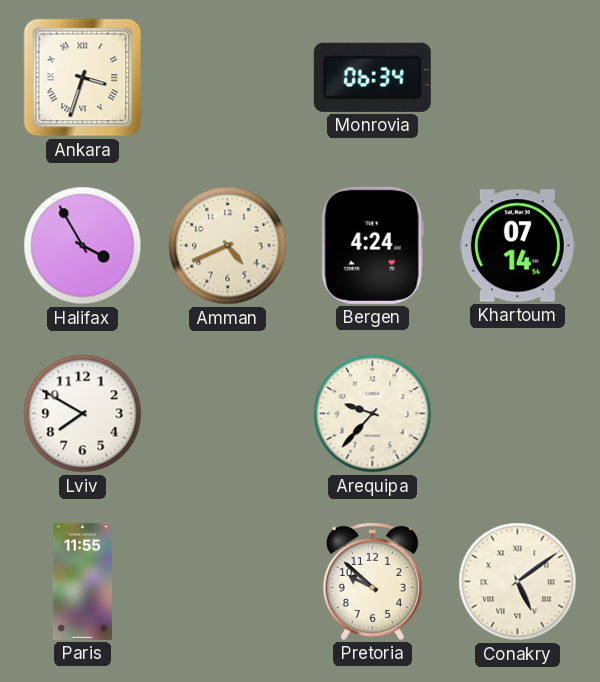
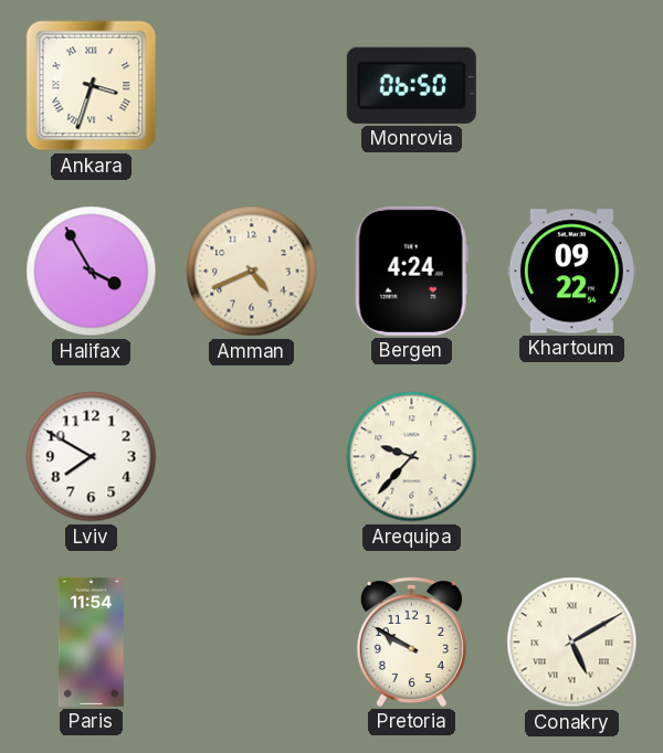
Monrovia: 06:34 -> 06:50 (411, 85)
Khartoum: 07:14 -> 09:22 (571, 272)
Paris: 11:55 -> 11:54 (91, 641)
Pretoria: 9:52 -> 9:50 (411, 641)
Conakry: 5:09 -> 5:10 (572, 643)
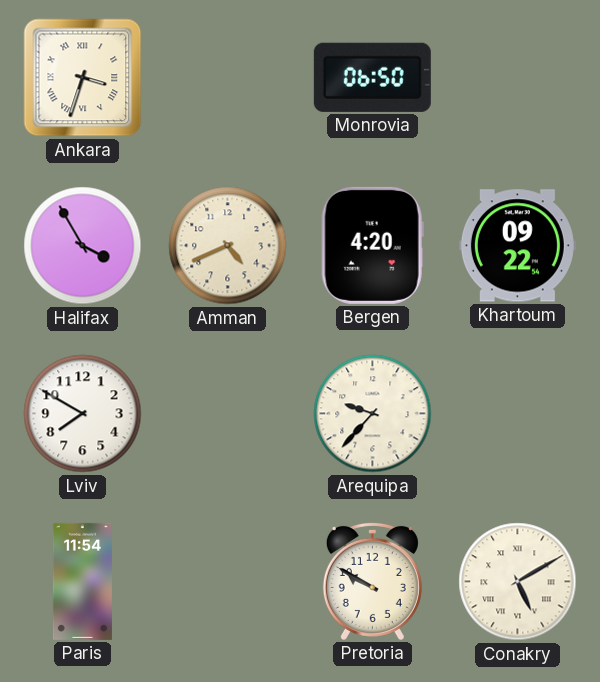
Bergen: 4:24 -> 4:20 (372, 245)
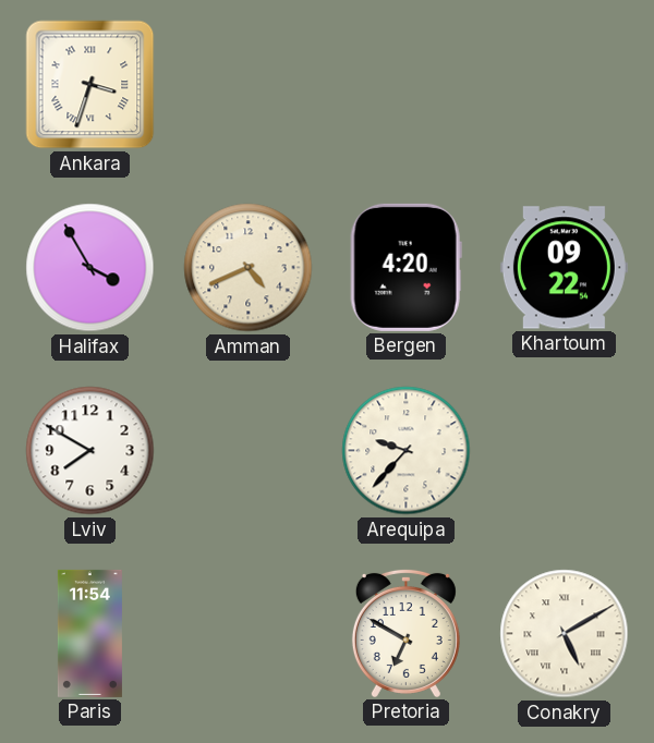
Monrovia: 06:50 -> none (372, 77)
Pretoria: 9:50 -> 6:50 (405, 633)
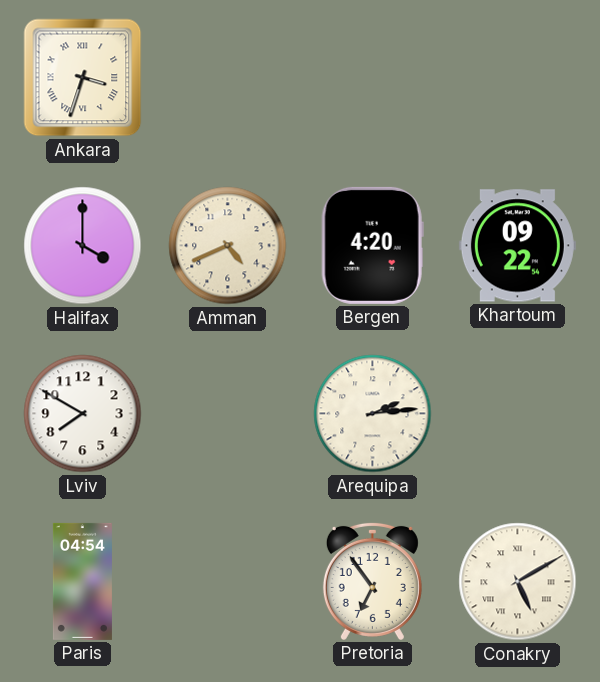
Halifax: 3:55 -> 4:00 (83, 246)
Arequipa: 9:37 -> 2:14 (373, 414)
Paris: 11:54 -> 04:54 (82, 581)
Pretoria: 6:50 -> 6:54 (372, 581)
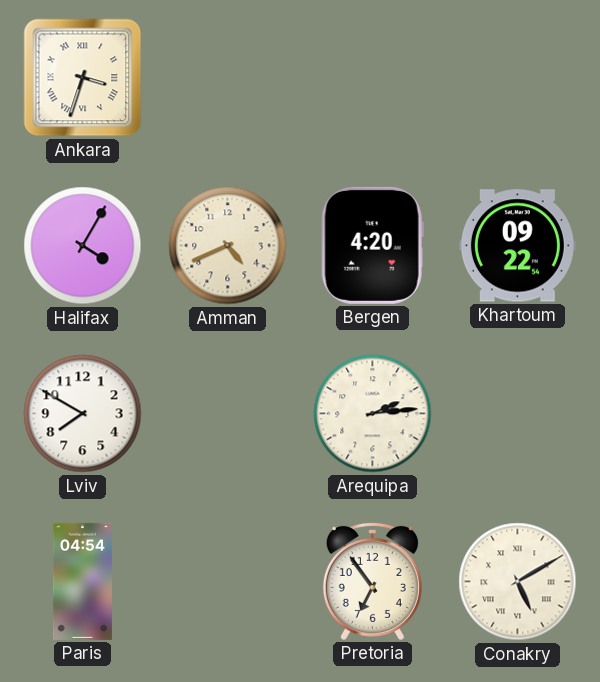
Halifax: 4:00 -> 4:05 (83, 246)
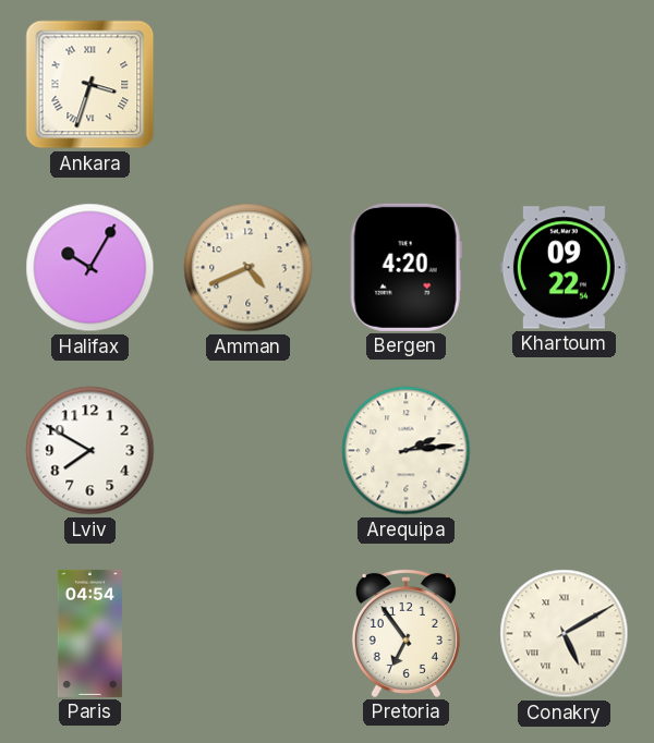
Halifax: 4:05 -> 10:05 (90, 268)
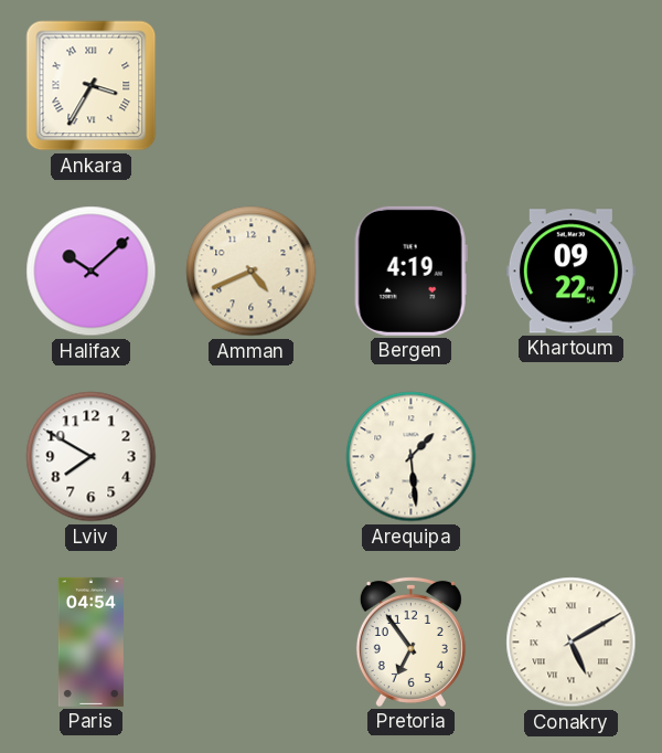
Ankara: 3:33 -> 3:35 (92, 86)
Halifax: 10:05 -> 10:08 (92, 272)
Bergen: 4:20 -> 4:19 (410, 271)
Arequipa: 2:14 -> 1:29 (412, 457)
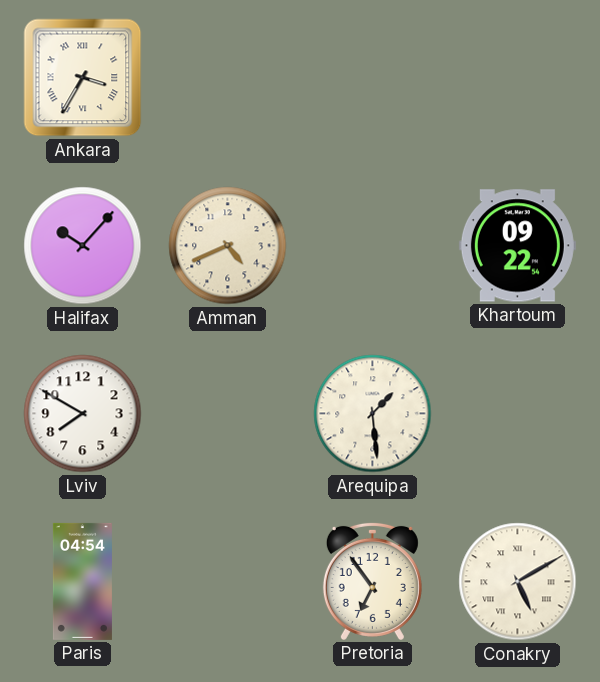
Halifax: 10:08 -> 10:07 (83, 246)
Bergen: 4:19 -> none (410, 271)
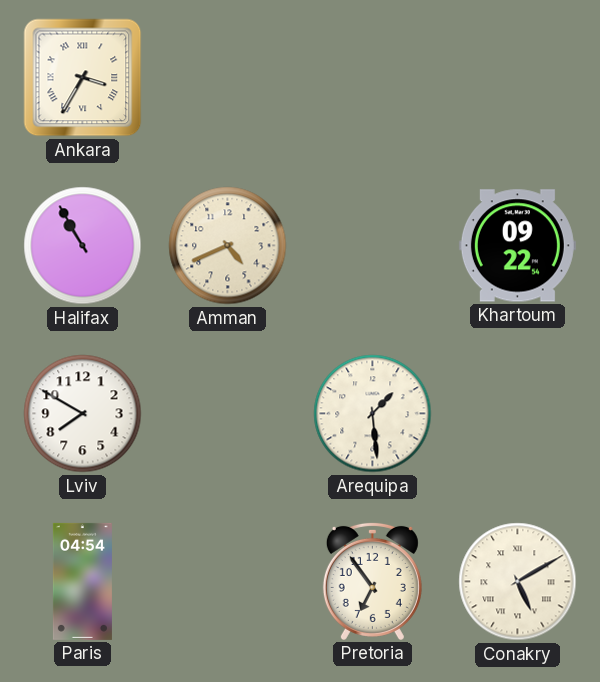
Halifax: 10:07 -> 10:55 (83, 246)
